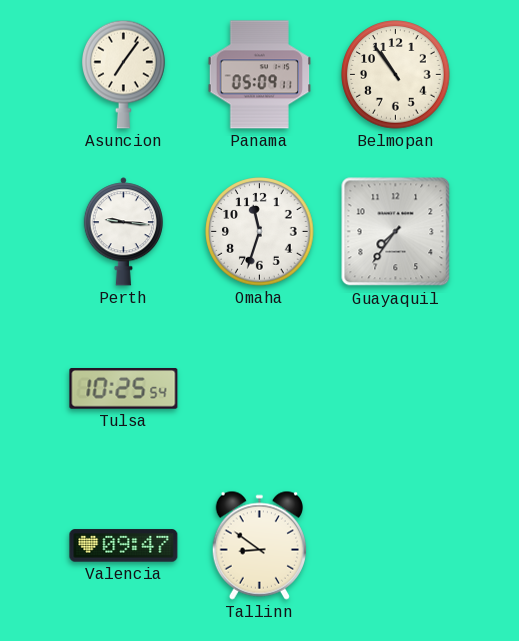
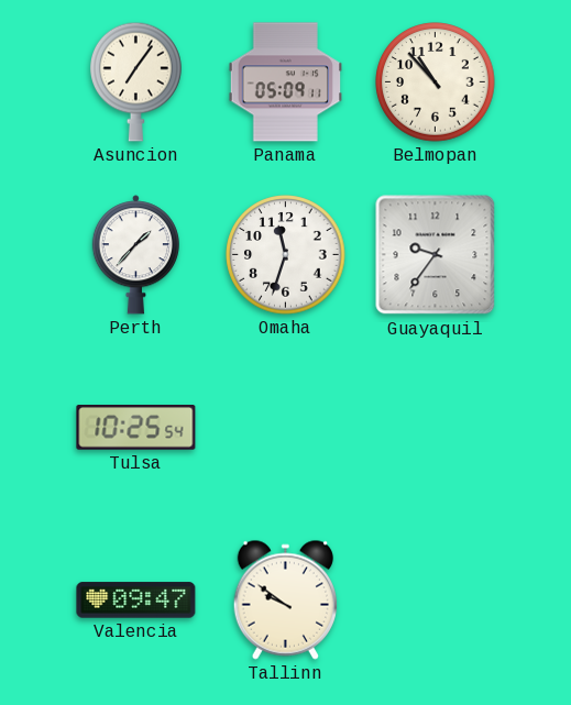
Belmopan: 10:54 -> 10:53 (436, 82)
Perth: 9:16 -> 1:37 (135, 255)
Guayaquil: 7:36 -> 9:36 (436, 255)
Tallinn: 8:51 -> 9:51 (285, 599)
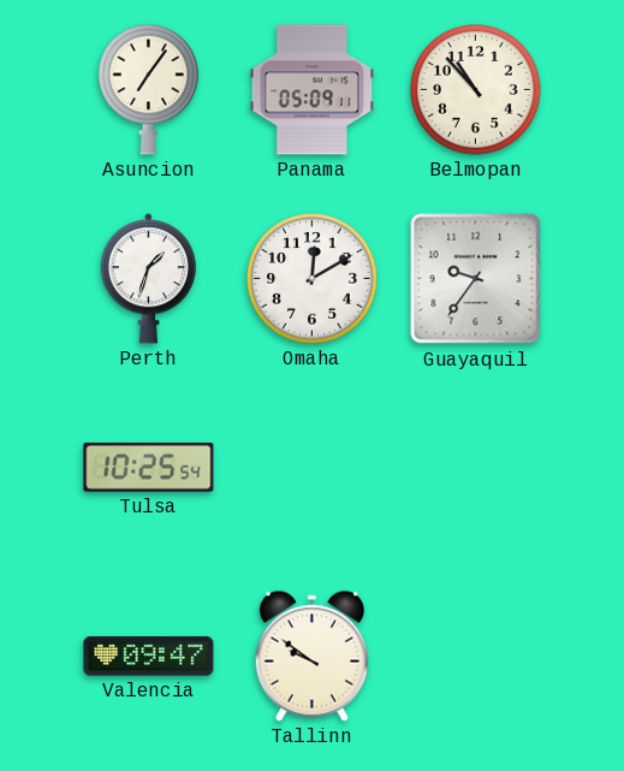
Perth: 1:37 -> 1:33 (148, 279)
Omaha: 11:33 -> 12:10 (313, 279)
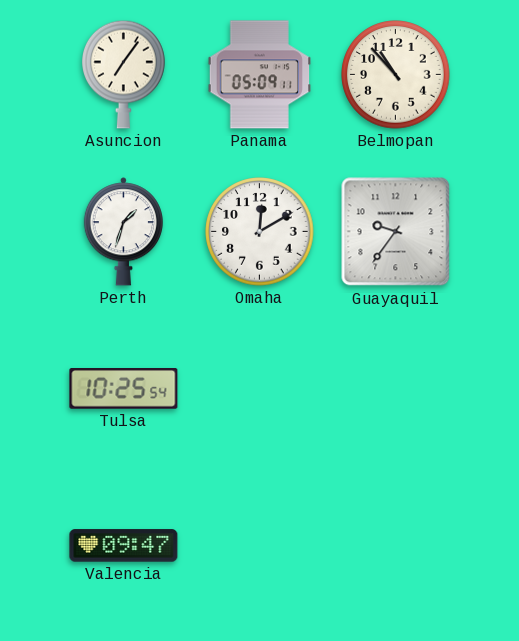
Tallinn: 9:51 -> none (311, 656)
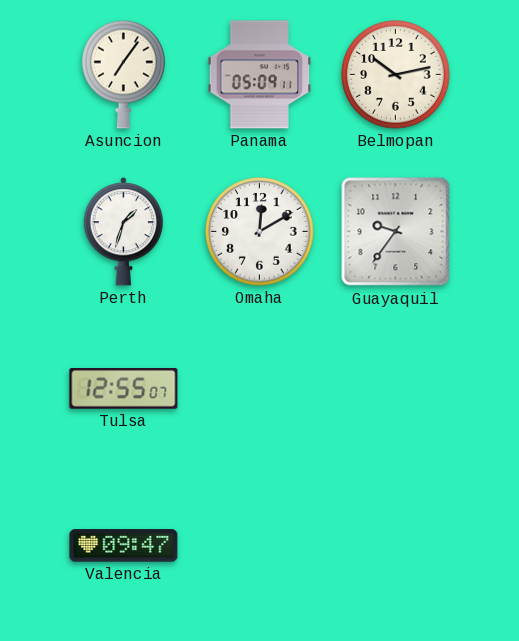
Belmopan: 10:53 -> 10:13 (396, 75)
Tulsa: 10:25 -> 12:55 (124, 389)
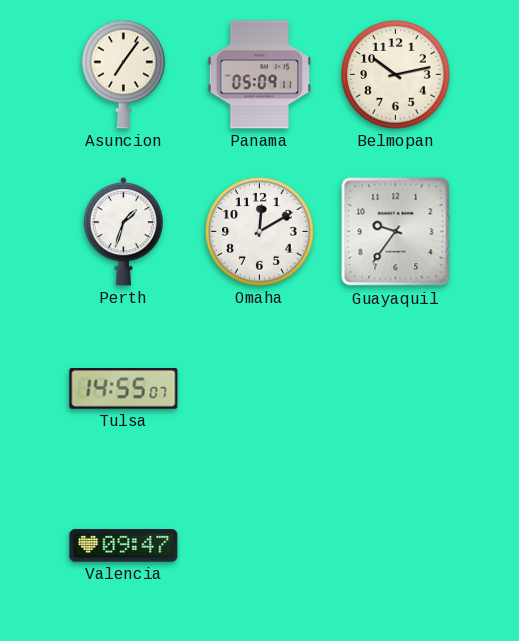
Tulsa: 12:55 -> 14:55 (124, 389)
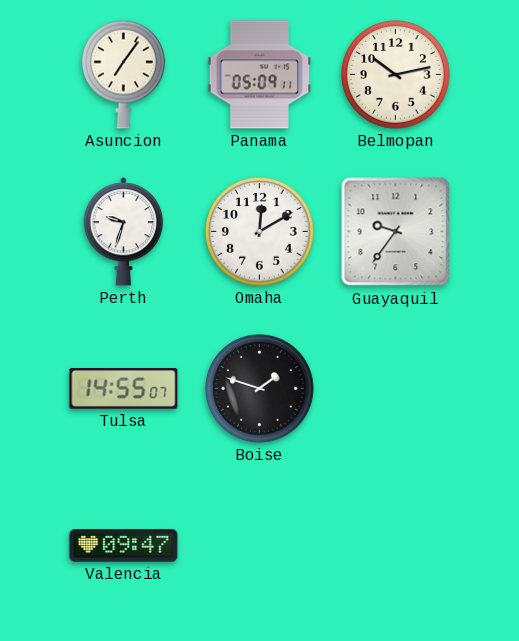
Perth: 1:33 -> 9:33 (123, 232)
Boise: none -> 1:48 (260, 389)
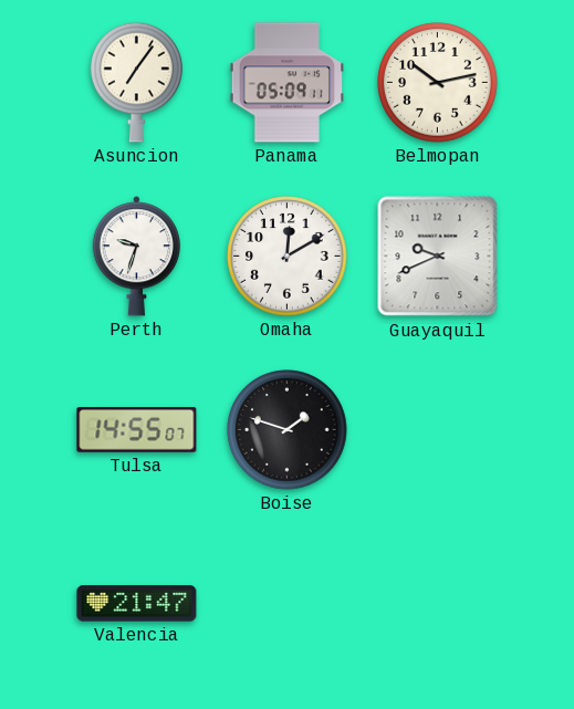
Guayaquil: 9:36 -> 9:41 (438, 257)
Valencia: 09:47 -> 21:47 (137, 604)
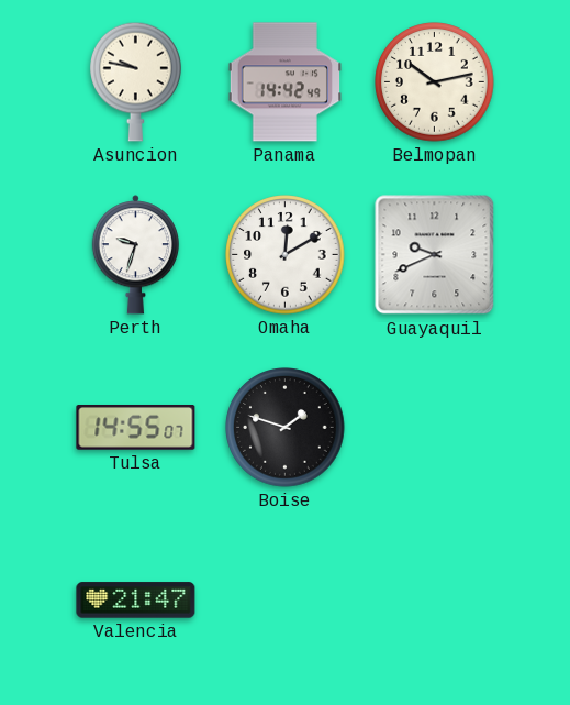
Asuncion: 7:06 -> 9:47 (136, 81)
Panama: 05:09 -> 14:42 (284, 82)
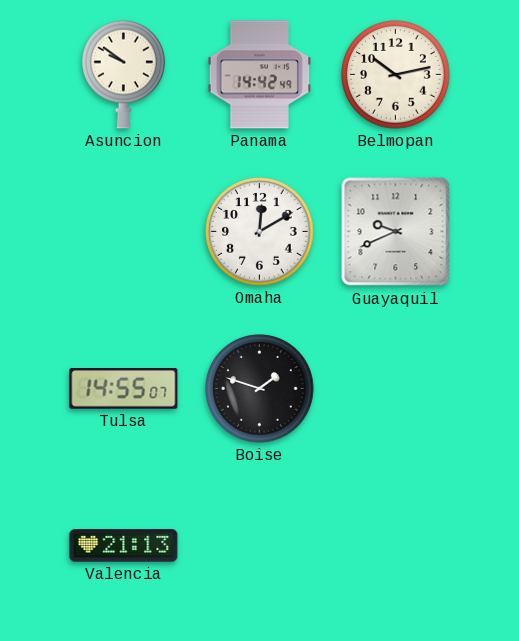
Asuncion: 9:47 -> 9:51 (124, 74)
Perth: 9:33 -> none (135, 255)
Valencia: 21:47 -> 21:13 (124, 546)
